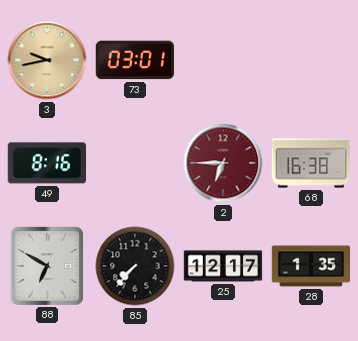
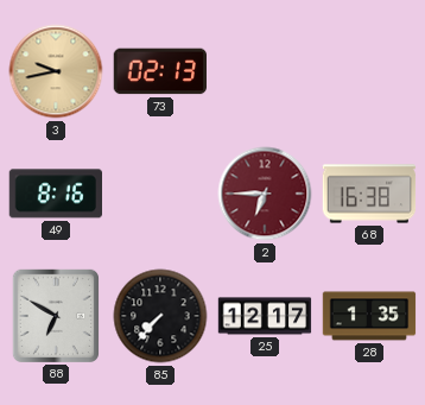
73: 03:01 -> 02:13 (159, 71)
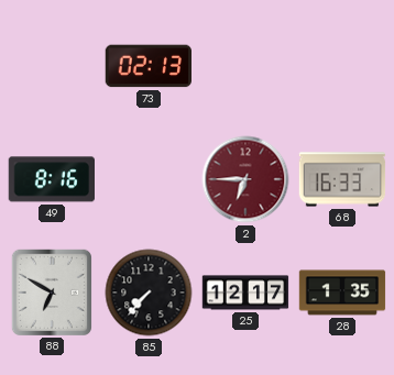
3: 9:43 -> none (56, 71)
68: 16:38 -> 16:33 (342, 179)
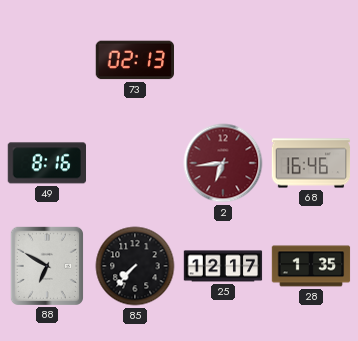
2: 6:45 -> 6:44 (223, 163)
68: 16:33 -> 16:46 (311, 163)
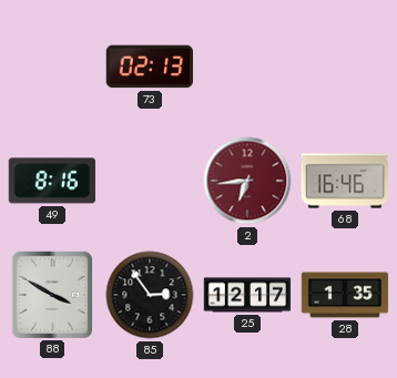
88: 6:50 -> 3:50 (52, 294)
85: 7:37 -> 2:54 (150, 295)
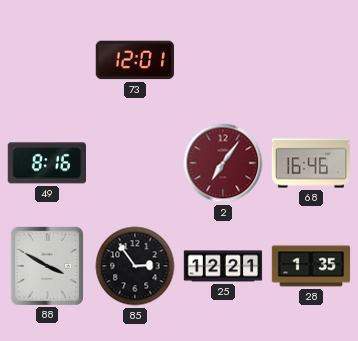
73: 02:13 -> 12:01 (134, 60)
2: 6:44 -> 7:06 (223, 163)
25: 12:17 -> 12:21 (223, 266)
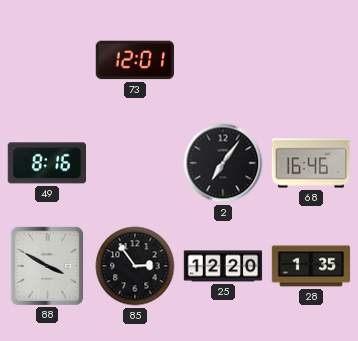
2 dial: burgundy -> black (223, 163)
25: 12:21 -> 12:20 (223, 266)
